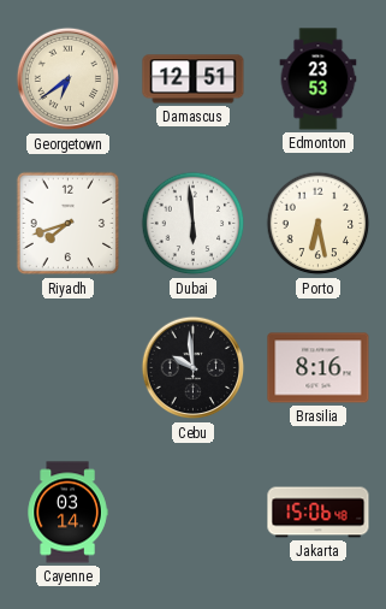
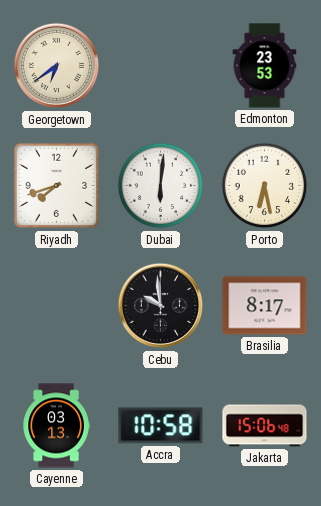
Damascus: 12:51 -> none (194, 79)
Dubai: 5:59 -> 6:01 (161, 186)
Brasilia: 8:16 -> 8:17 (265, 306)
Cayenne: 03:14 -> 03:13 (56, 426)
Accra: none -> 10:58 (161, 426)
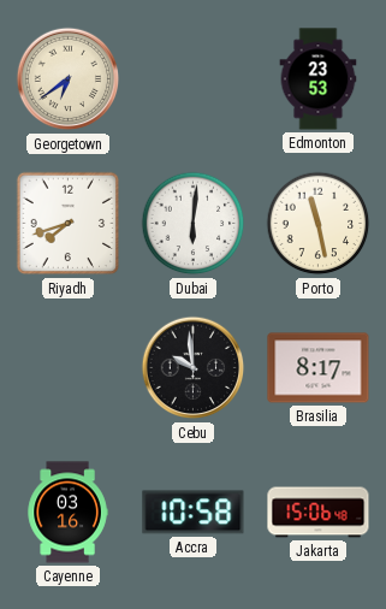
Porto: 6:28 -> 11:28 (319, 224)
Cayenne: 03:13 -> 03:16 (67, 513)
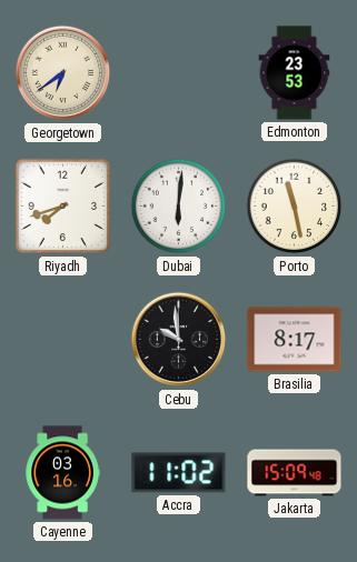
Accra: 10:58 -> 11:02 (179, 473)
Jakarta: 15:06 -> 15:09 (295, 473)
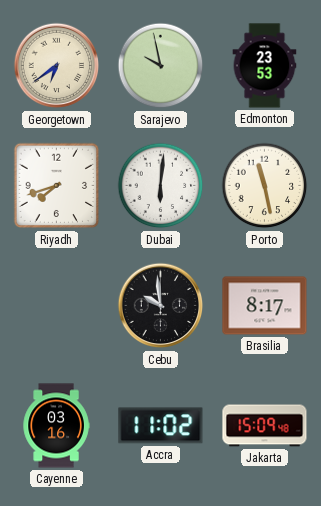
Sarajevo: none -> 9:58 (161, 66)
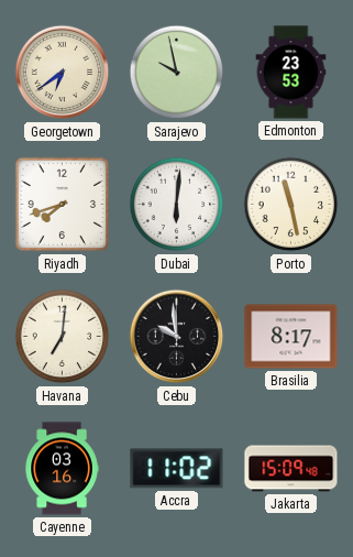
Havana: none -> 7:01 (63, 337)
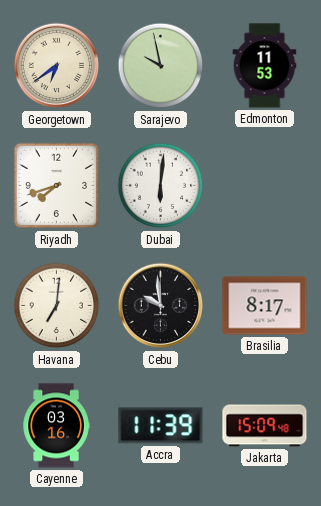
Edmonton: 23:53 -> 11:53 (265, 66)
Porto: 11:28 -> none (291, 205)
Accra: 11:02 -> 11:39 (161, 426)
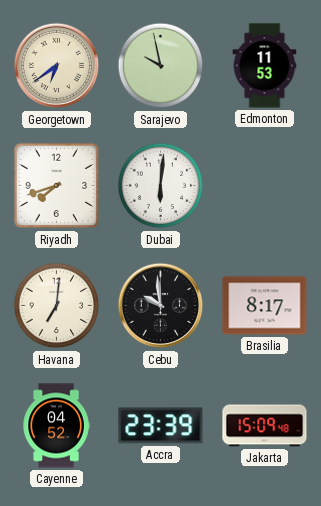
Cayenne: 03:16 -> 04:52 (56, 426)
Accra: 11:39 -> 23:39 (161, 426)
